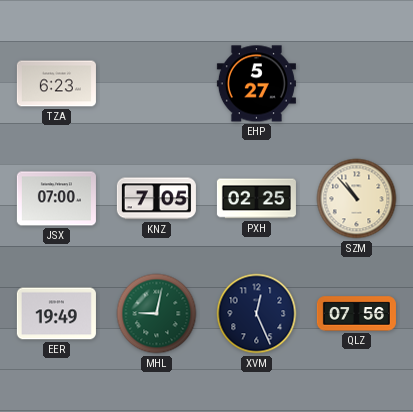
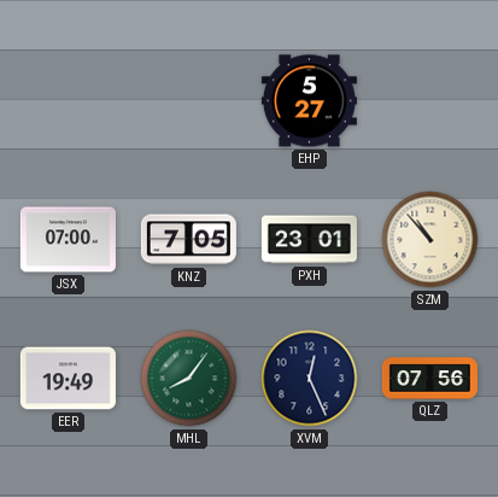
TZA: 6:23 -> none (56, 84)
PXH: 02:25 -> 23:01 (309, 240)
MHL: 9:02 -> 8:06 (189, 379)
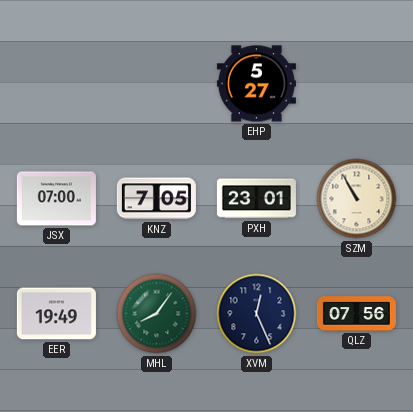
SZM: 10:53 -> 10:55 (357, 199)
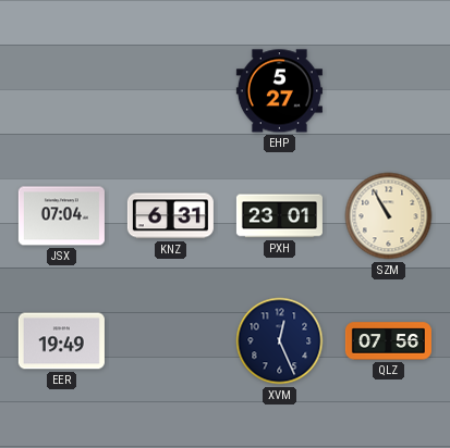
JSX: 07:00 -> 07:04 (61, 216)
KNZ: 7:05 -> 6:31 (170, 216)
MHL: 8:06 -> none (157, 314)
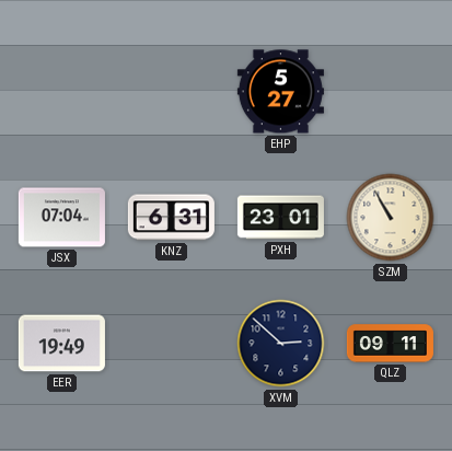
XVM: 12:26 -> 2:52 (281, 344)
QLZ: 07:56 -> 09:11 (390, 344)
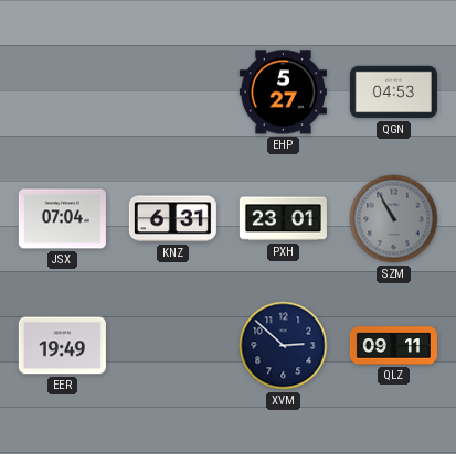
QGN: none -> 04:53 (393, 93)
SZM dial: cream -> grey (394, 219)
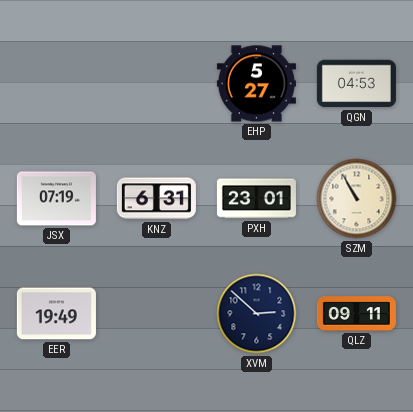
JSX: 07:04 -> 07:19 (56, 199)
SZM dial: grey -> cream (357, 199)
